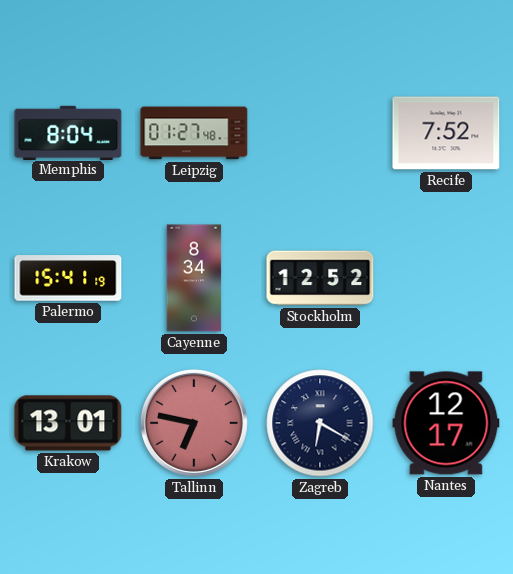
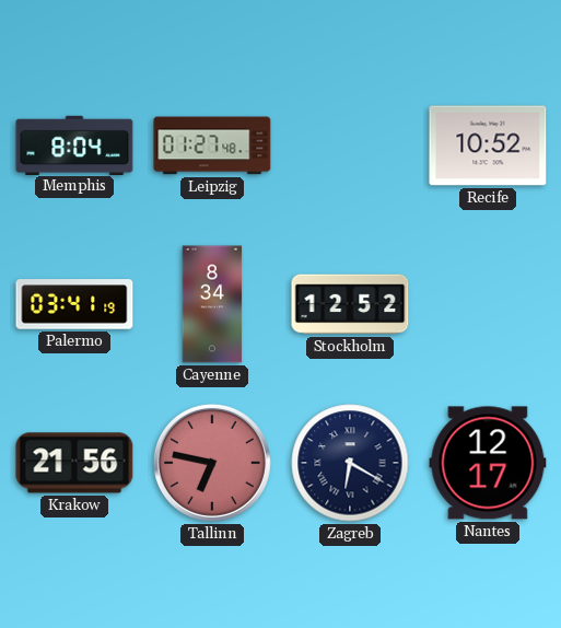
Recife: 7:52 -> 10:52 (488, 146)
Palermo: 15:41 -> 03:41 (74, 304)
Krakow: 13:01 -> 21:56 (74, 463)
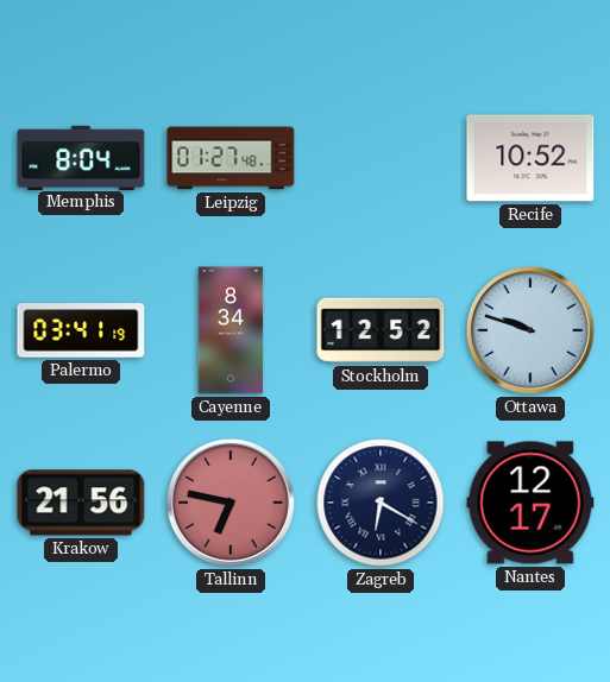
Ottawa: none -> 9:48 (530, 330)
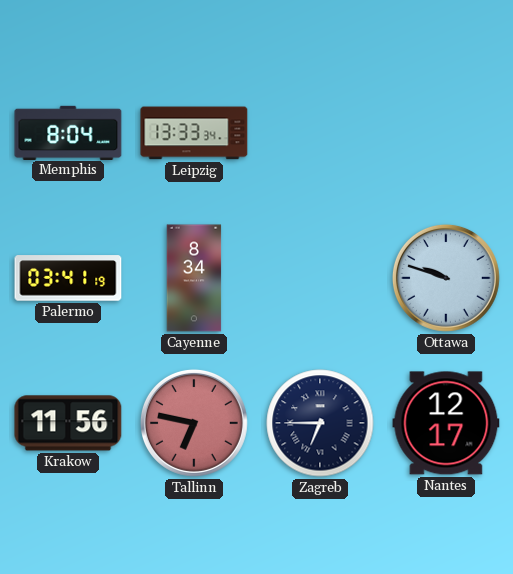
Leipzig: 01:27 -> 13:33 (194, 133)
Recife: 10:52 -> none (530, 158)
Stockholm: 12:52 -> none (381, 330)
Krakow: 21:56 -> 11:56 (68, 423)
Zagreb: 6:20 -> 6:45 (320, 423)
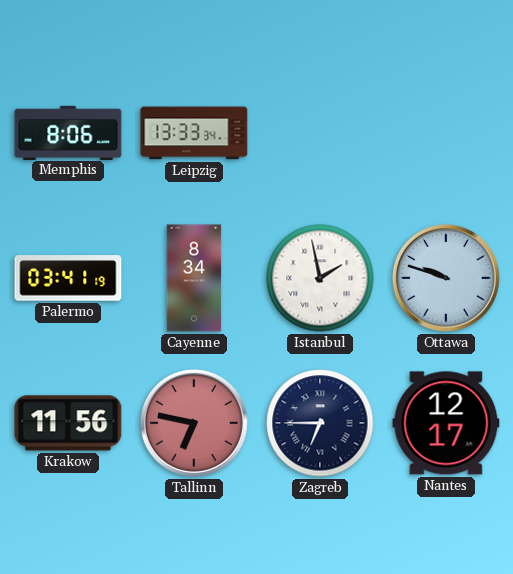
Memphis: 8:04 -> 8:06 (68, 132)
Istanbul: none -> 1:58 (320, 278)
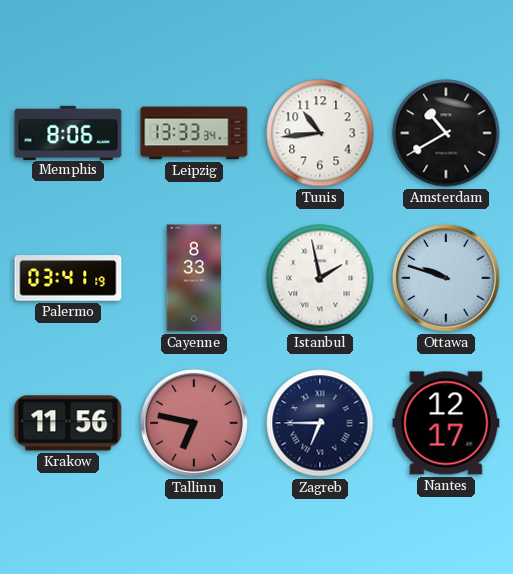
Tunis: none -> 10:44 (320, 133)
Amsterdam: none -> 10:40 (446, 133)
Cayenne: 8:34 -> 8:33 (194, 278)
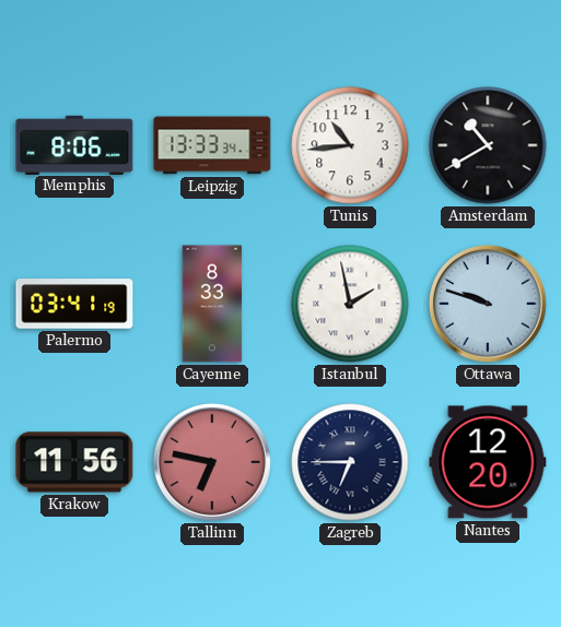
Nantes: 12:17 -> 12:20 (488, 462)
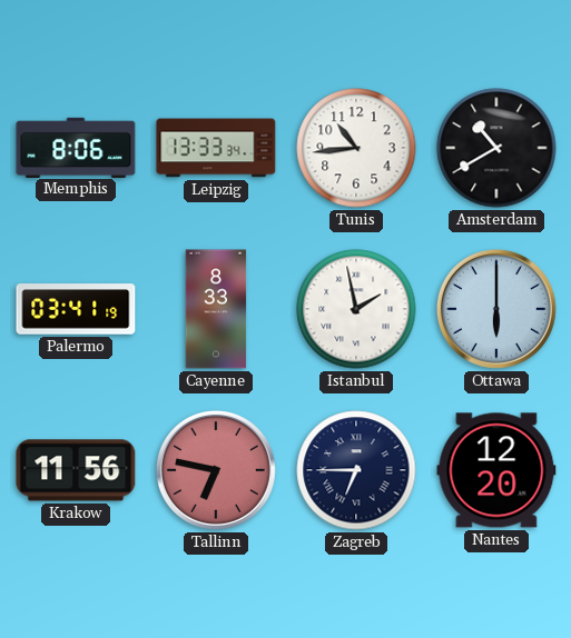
Ottawa: 9:48 -> 6:00 (496, 309)
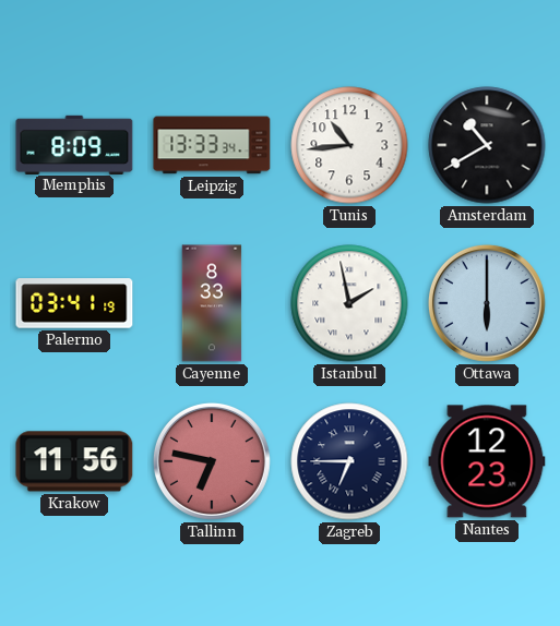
Memphis: 8:06 -> 8:09 (74, 144)
Nantes: 12:20 -> 12:23 (487, 461)
